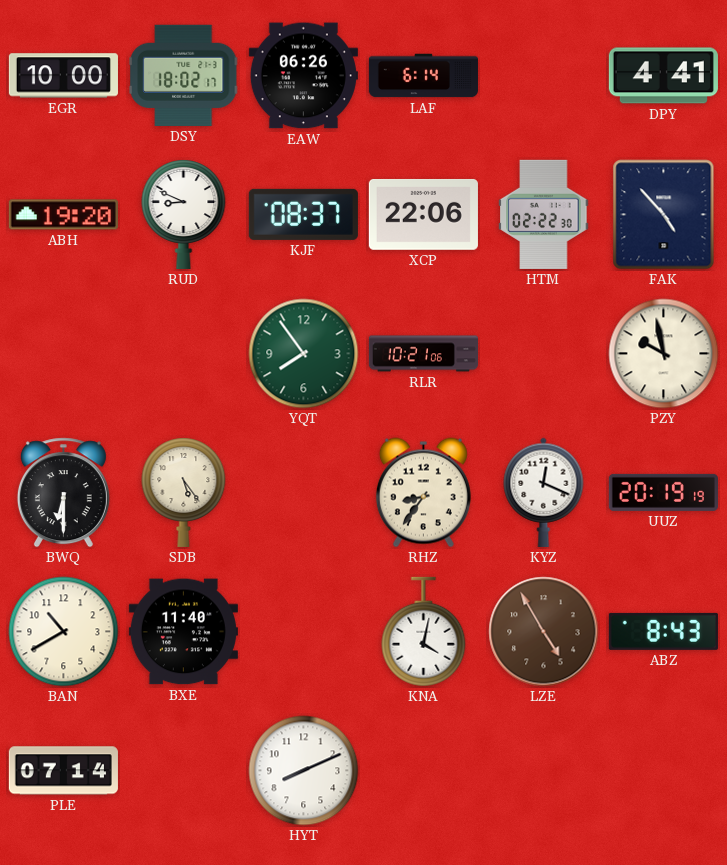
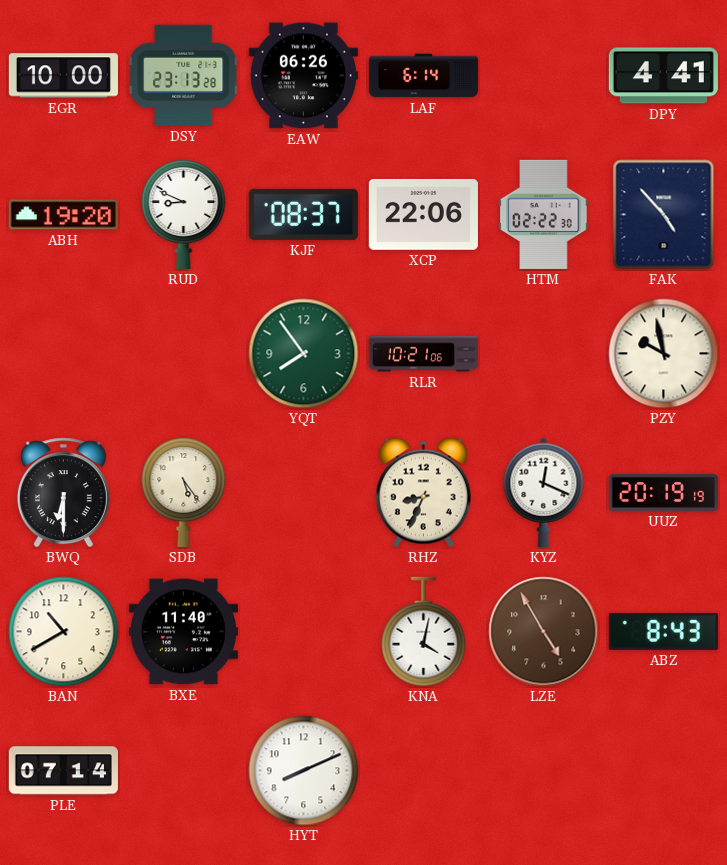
DSY: 18:02 -> 23:13 (183, 75)
RHZ: 8:36 -> 8:34 (423, 493)
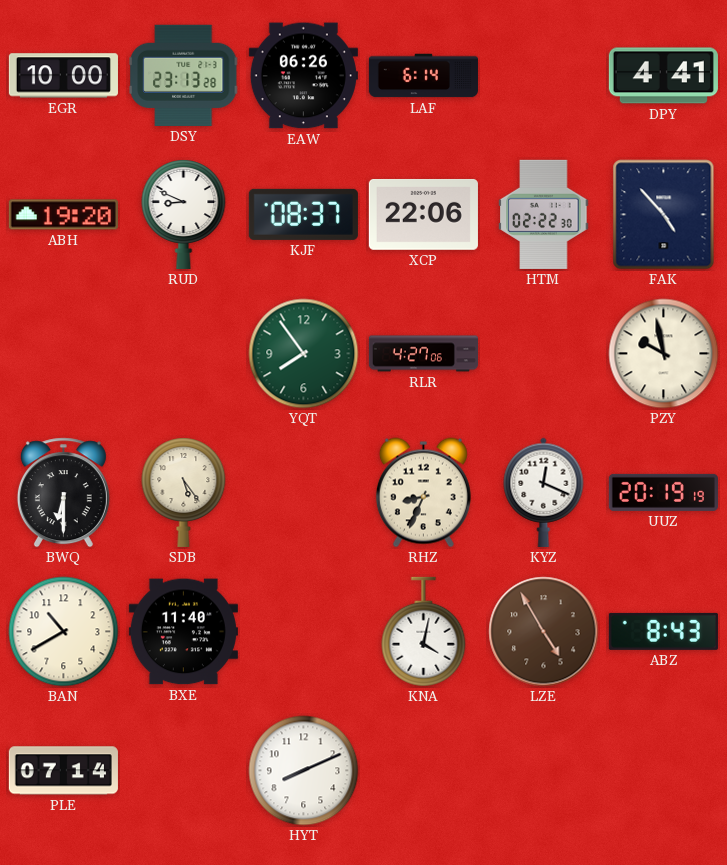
RLR: 10:21 -> 4:27 (423, 354)
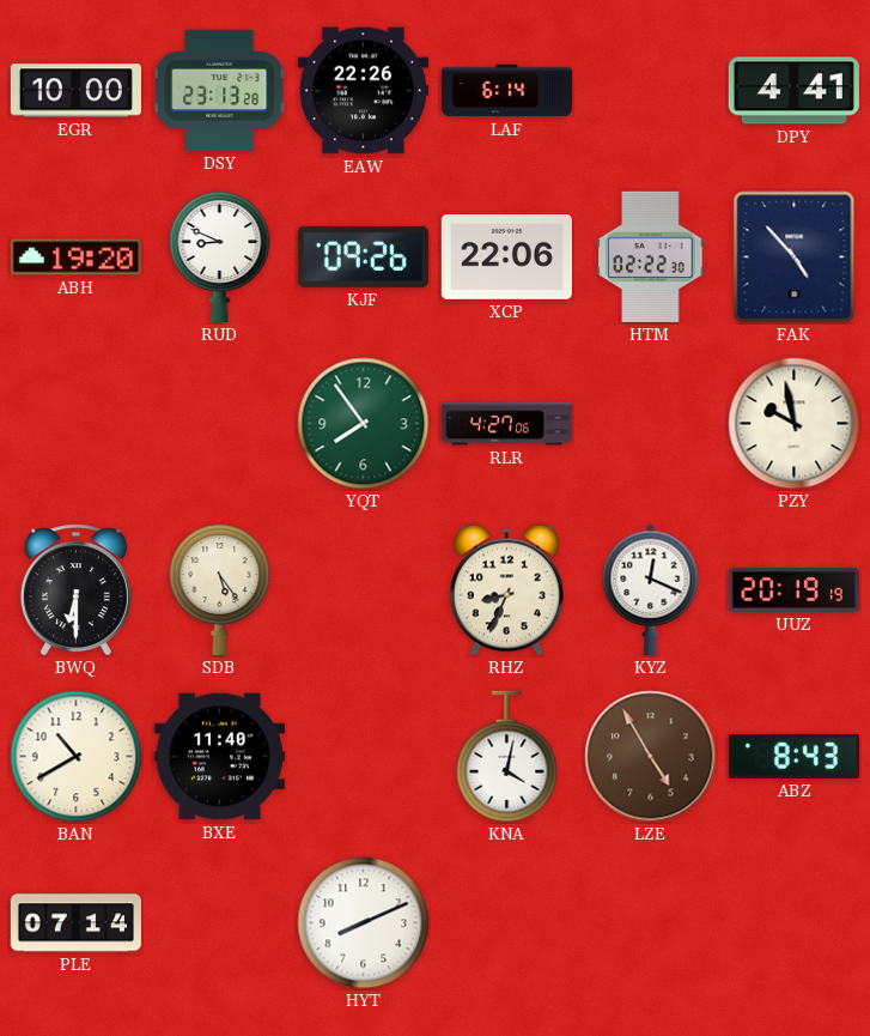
EAW: 06:26 -> 22:26 (363, 91)
KJF: 08:37 -> 09:26 (363, 256)
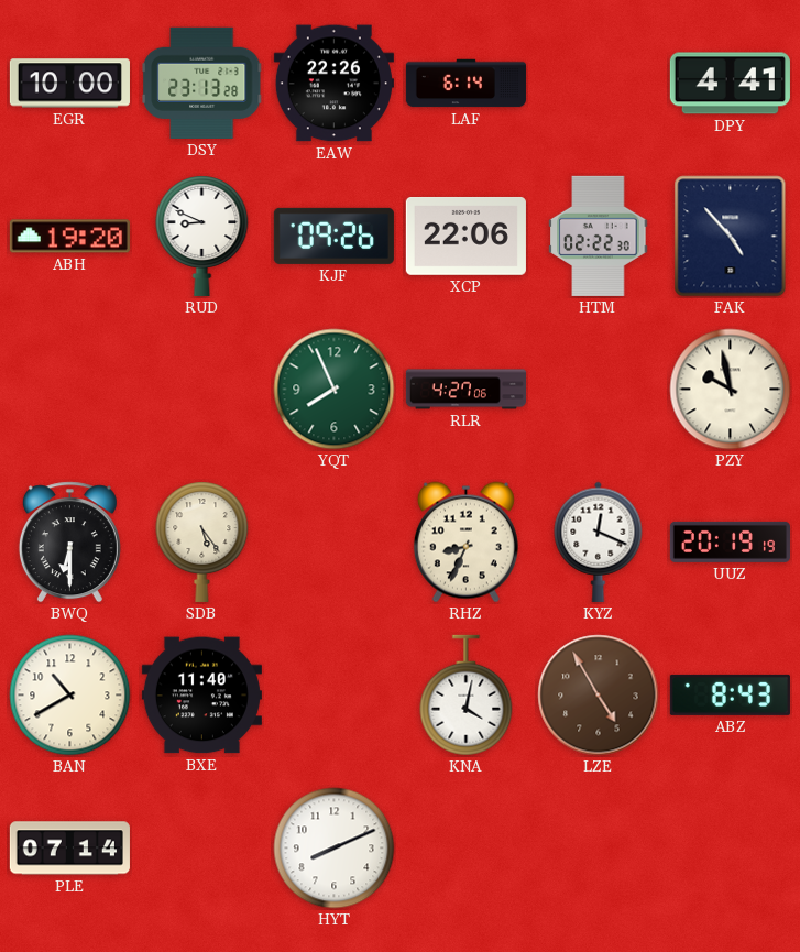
YQT: 7:54 -> 7:56 (335, 390)
